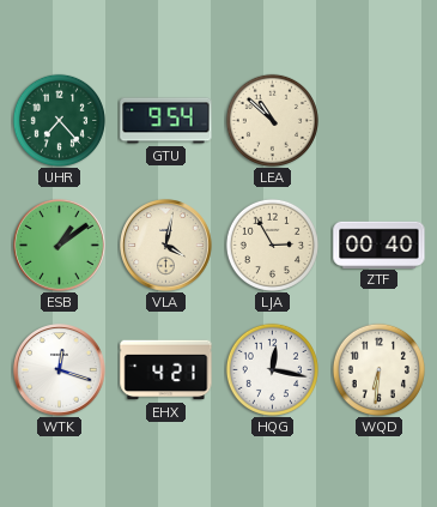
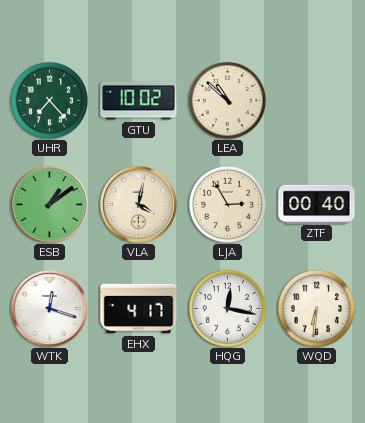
GTU: 9:54 -> 10:02 (139, 101)
EHX: 4:21 -> 4:17 (139, 309)
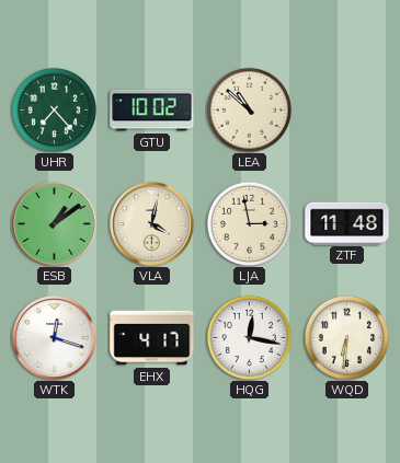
LJA: 2:55 -> 2:58 (249, 223)
ZTF: 00:40 -> 11:48 (347, 223)
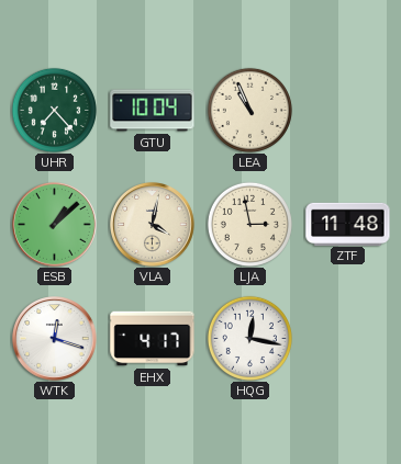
GTU: 10:02 -> 10:04 (153, 111)
LEA: 10:52 -> 10:56 (249, 110)
ESB: 1:09 -> 1:08 (55, 225)
WQD: 6:31 -> none (346, 337)
